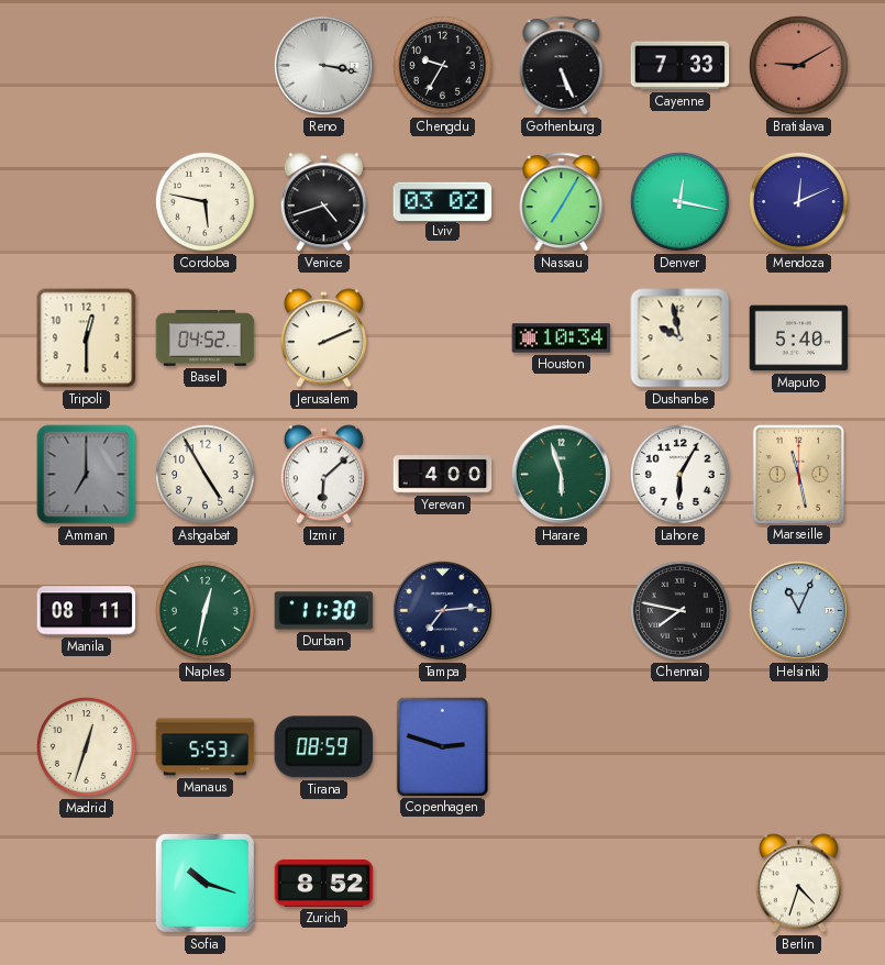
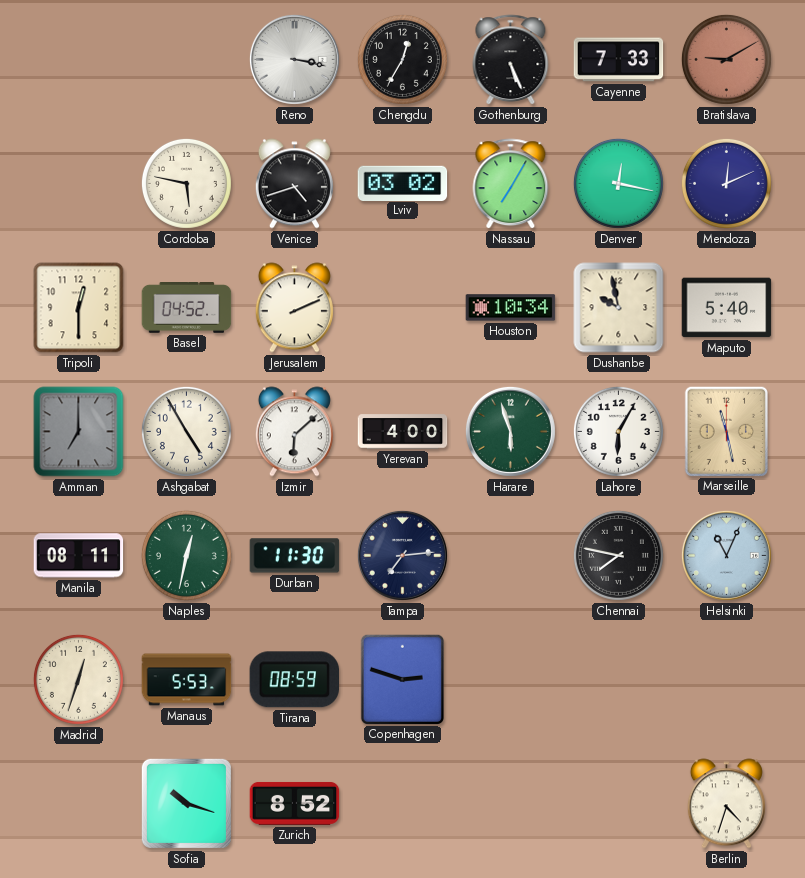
Chengdu: 9:35 -> 12:35 (402, 59)
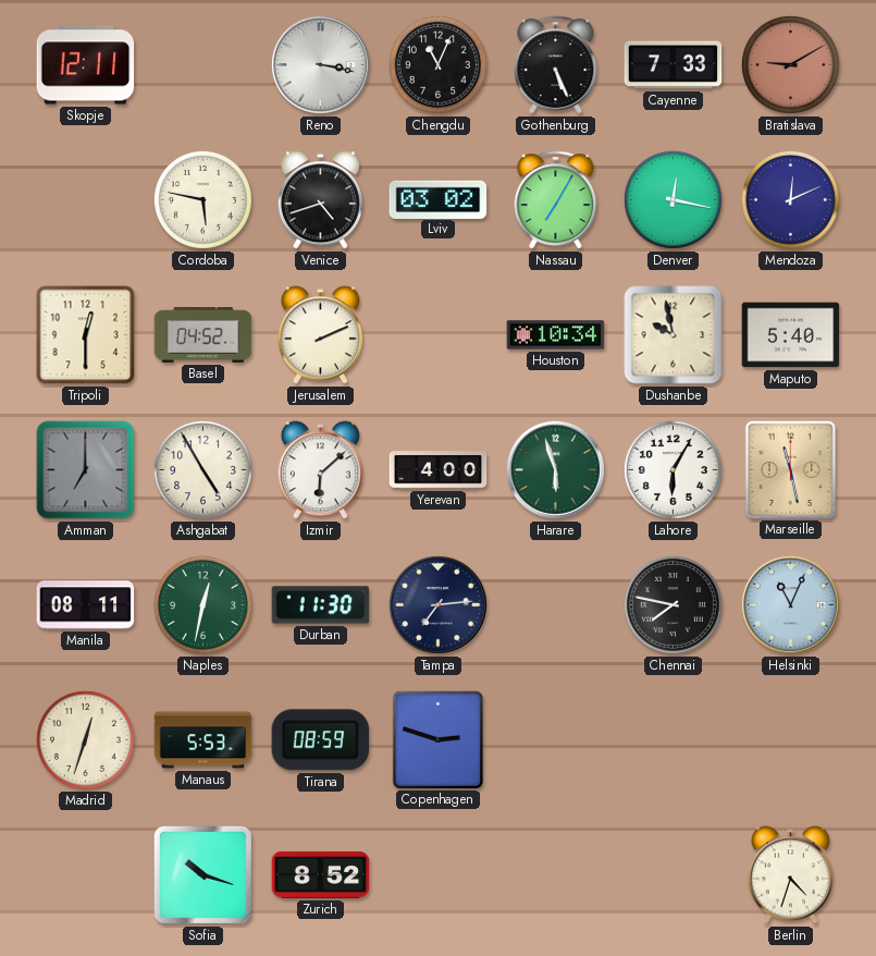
Skopje: none -> 12:11 (86, 65)
Chengdu: 12:35 -> 11:04 (437, 64)
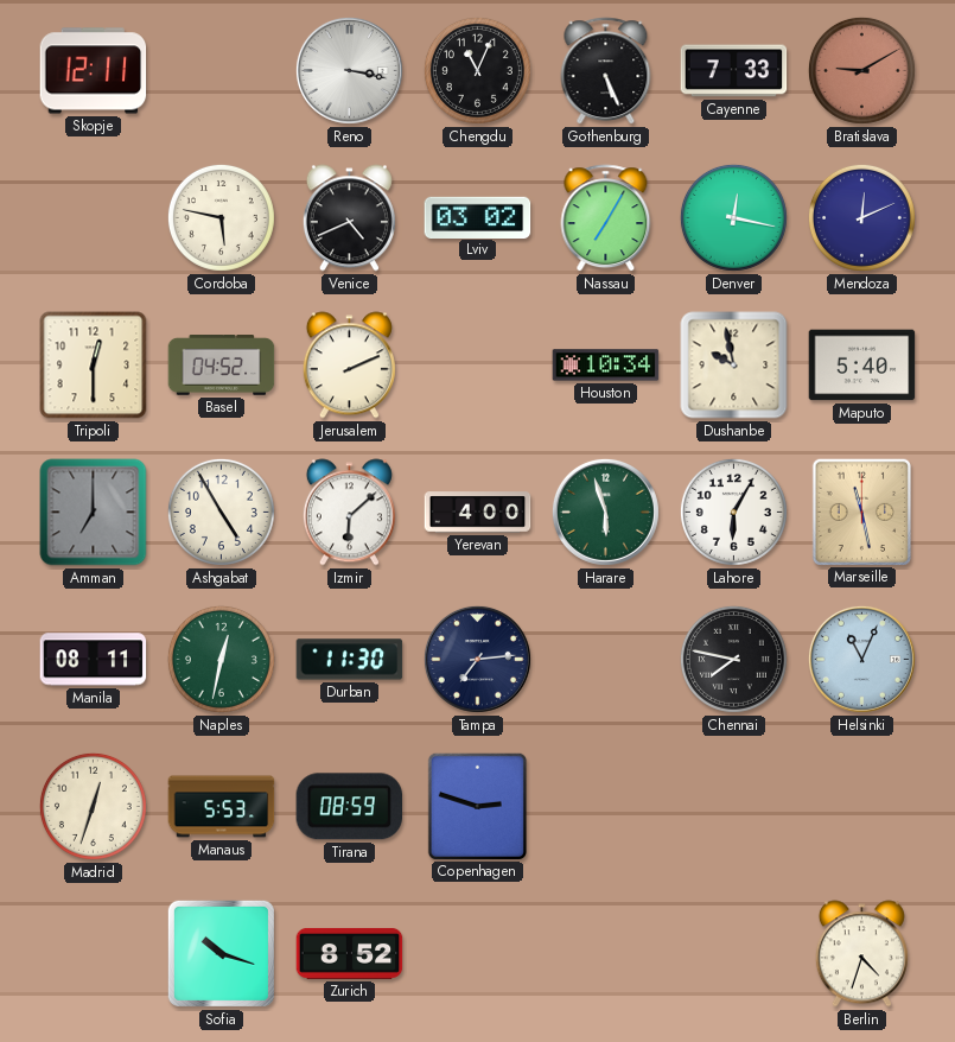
Venice: 4:42 -> 4:41 (349, 218)
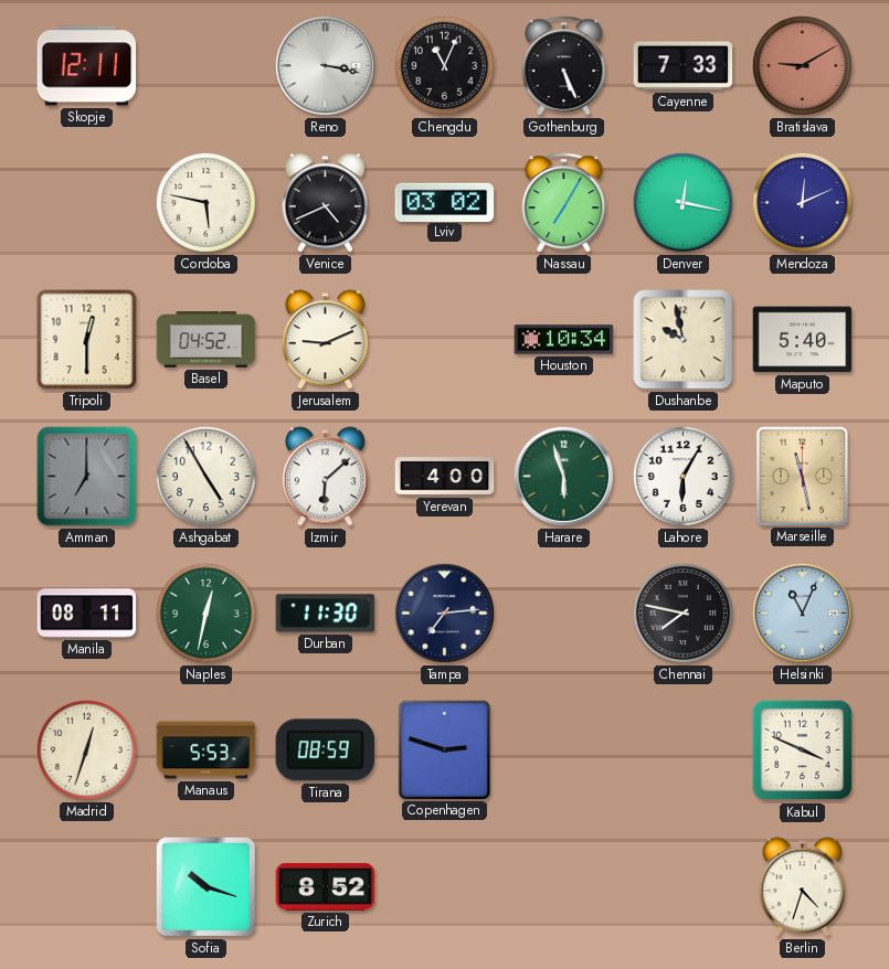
Jerusalem: 2:11 -> 9:11 (325, 340)
Kabul: none -> 3:49 (803, 750)
